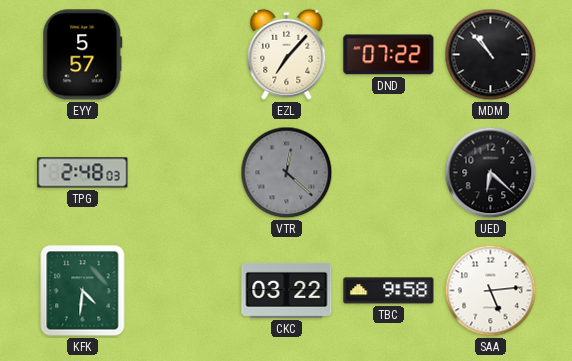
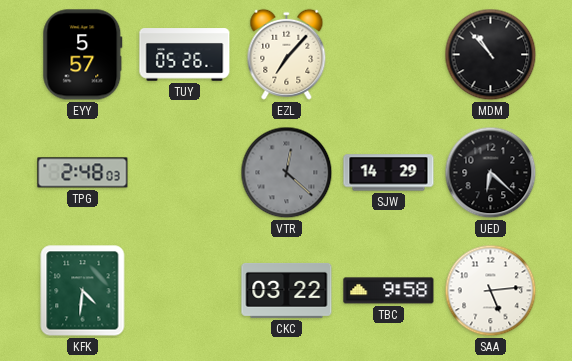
TUY: none -> 05:26 (185, 55)
DND: 07:22 -> none (389, 55)
SJW: none -> 14:29 (389, 173)
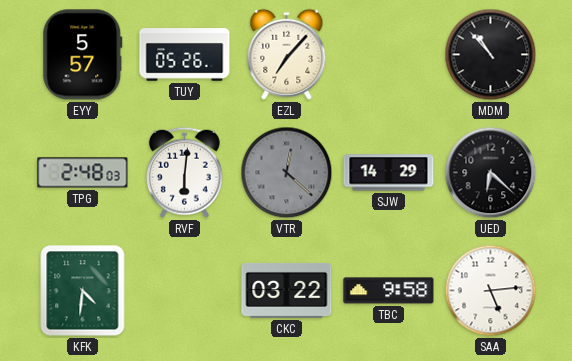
RVF: none -> 6:01 (184, 172)
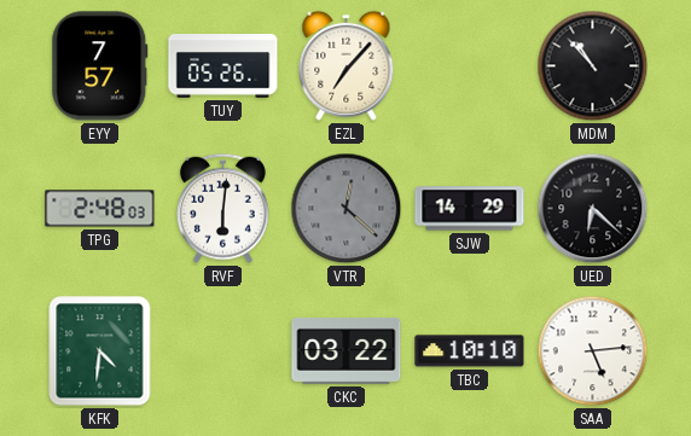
EYY: 5:57 -> 7:57 (100, 66)
TBC: 9:58 -> 10:10 (470, 351)
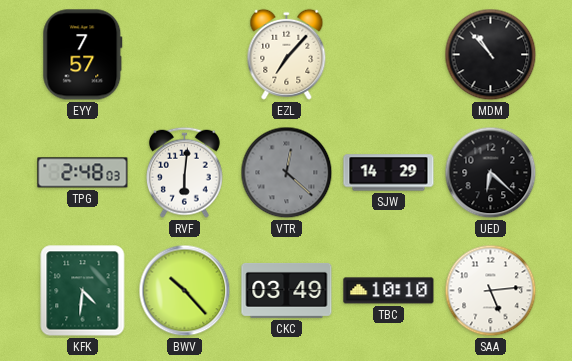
TUY: 05:26 -> none (223, 66)
BWV: none -> 10:23 (185, 291)
CKC: 03:22 -> 03:49 (287, 290)
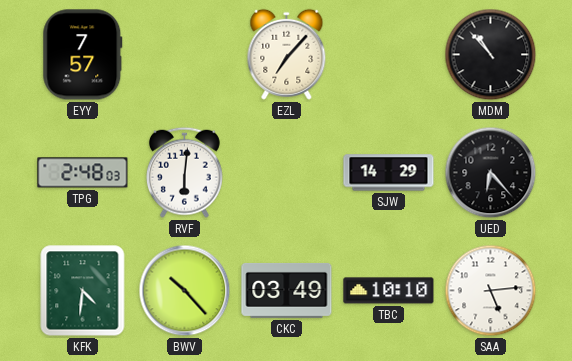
VTR: 12:22 -> none (287, 173)
UED: 6:22 -> 6:23 (491, 173)
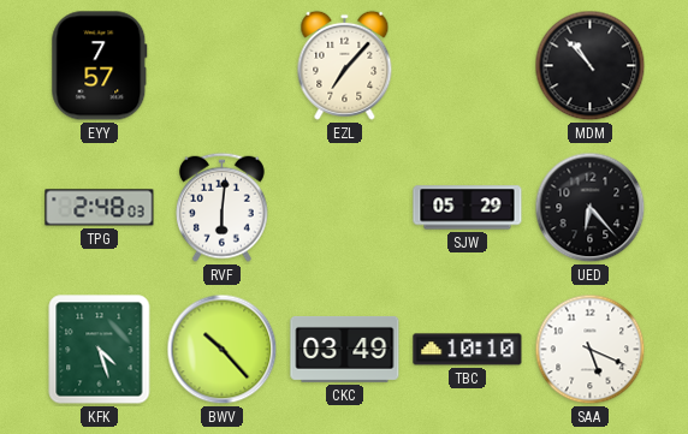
SJW: 14:29 -> 05:29 (468, 208)
KFK: 4:31 -> 4:27 (100, 350)
SAA: 5:14 -> 5:19 (591, 350)
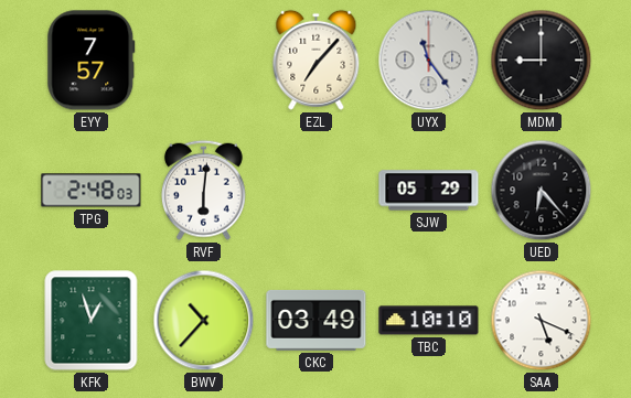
UYX: none -> 11:24 (429, 61)
MDM: 10:53 -> 9:00 (542, 61)
KFK: 4:27 -> 12:57 (92, 321)
BWV: 10:23 -> 10:37 (204, 321)
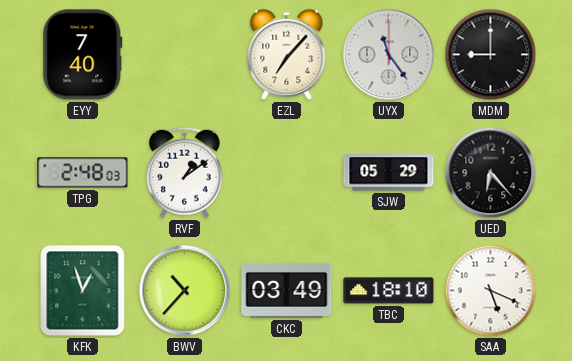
EYY: 7:57 -> 7:40 (83, 55)
RVF: 6:01 -> 1:09 (184, 172)
TBC: 10:10 -> 18:10 (389, 291)
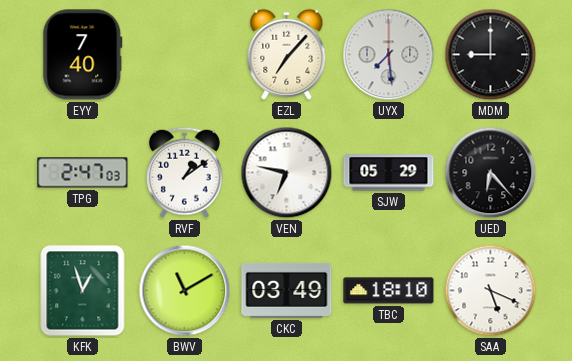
UYX: 11:24 -> 7:29 (389, 55)
TPG: 2:48 -> 2:47 (83, 173)
VEN: none -> 6:47 (287, 173)
BWV: 10:37 -> 11:10 (185, 291)
